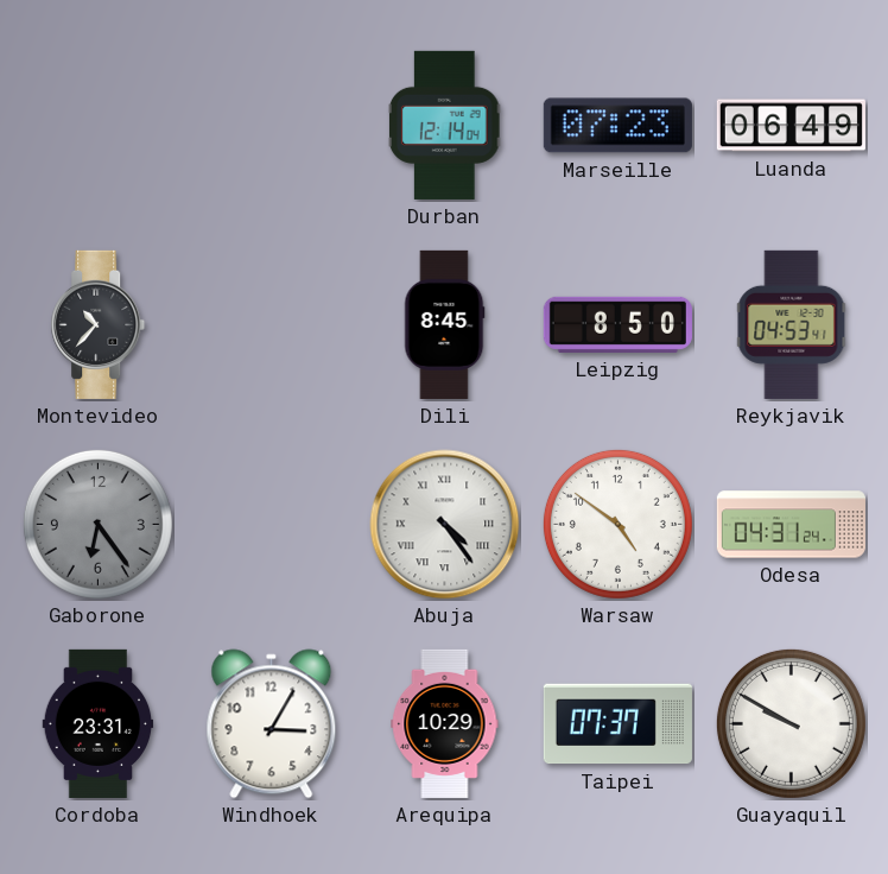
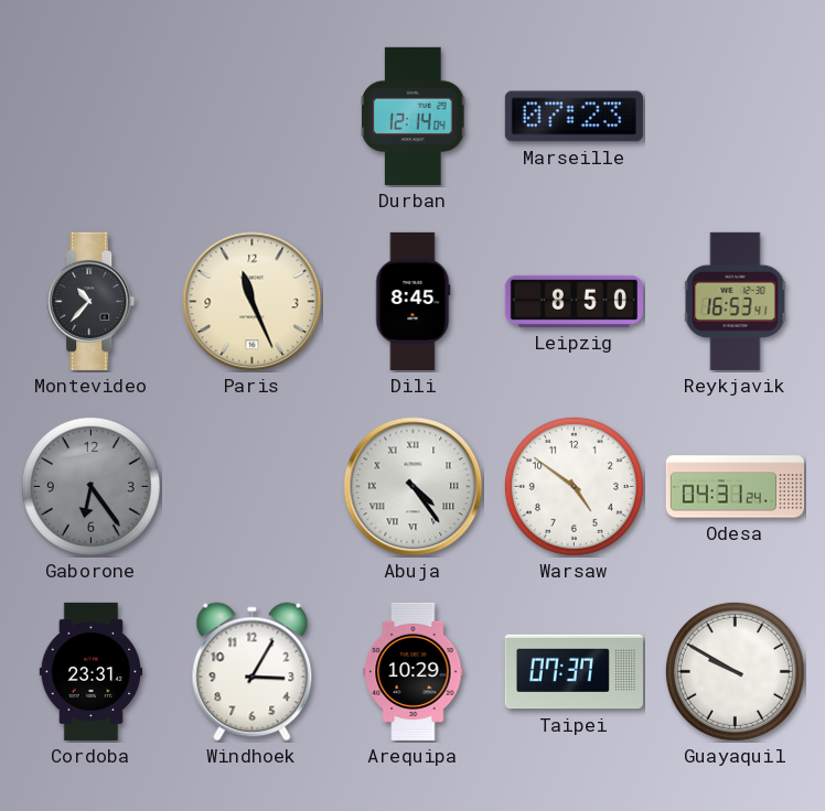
Luanda: 06:49 -> none (791, 126)
Paris: none -> 11:26 (253, 302)
Reykjavik: 04:53 -> 16:53 (736, 301)
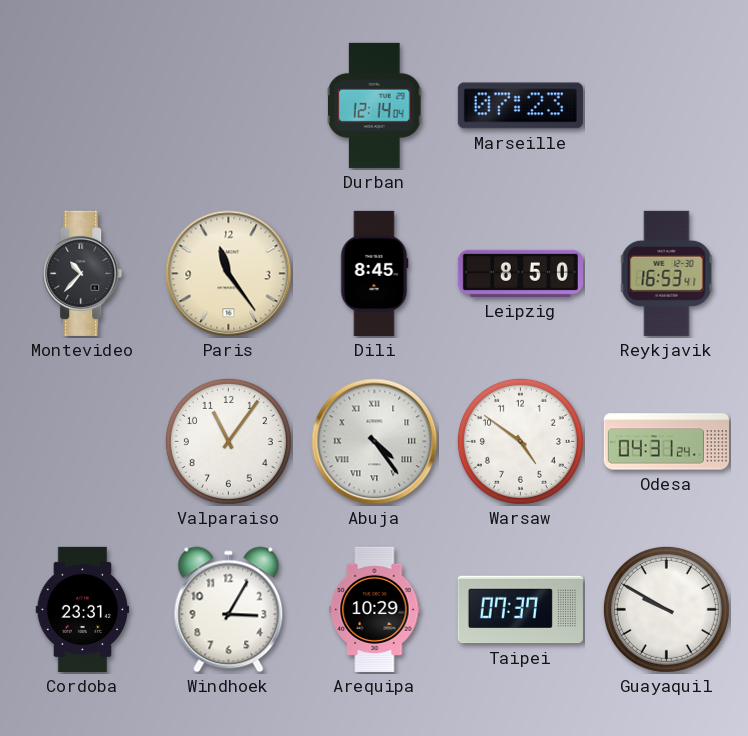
Paris: 11:26 -> 11:24 (229, 274)
Gaborone: 6:24 -> none (90, 486)
Valparaiso: none -> 11:06 (228, 441)
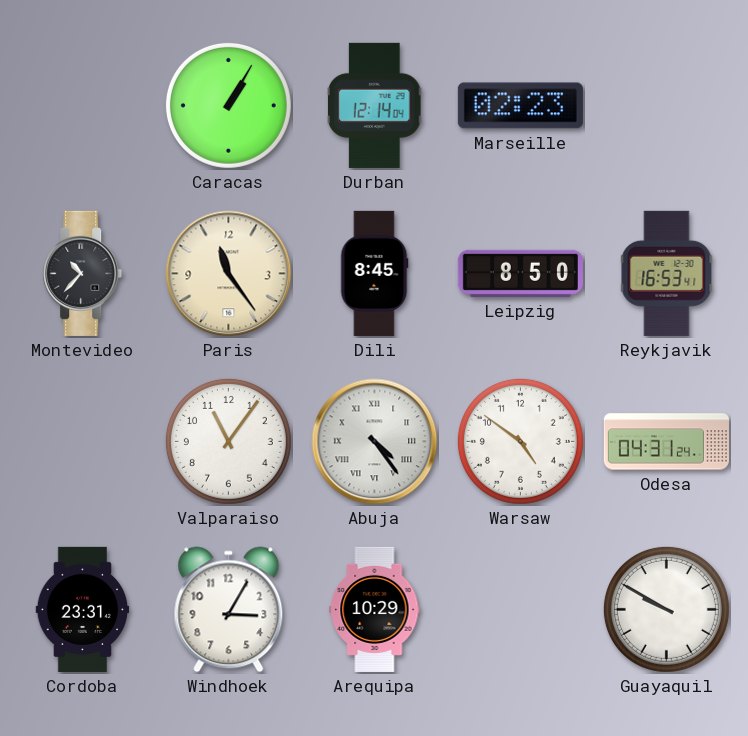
Caracas: none -> 1:05 (228, 105)
Marseille: 07:23 -> 02:23 (520, 106)
Taipei: 07:37 -> none (520, 610)
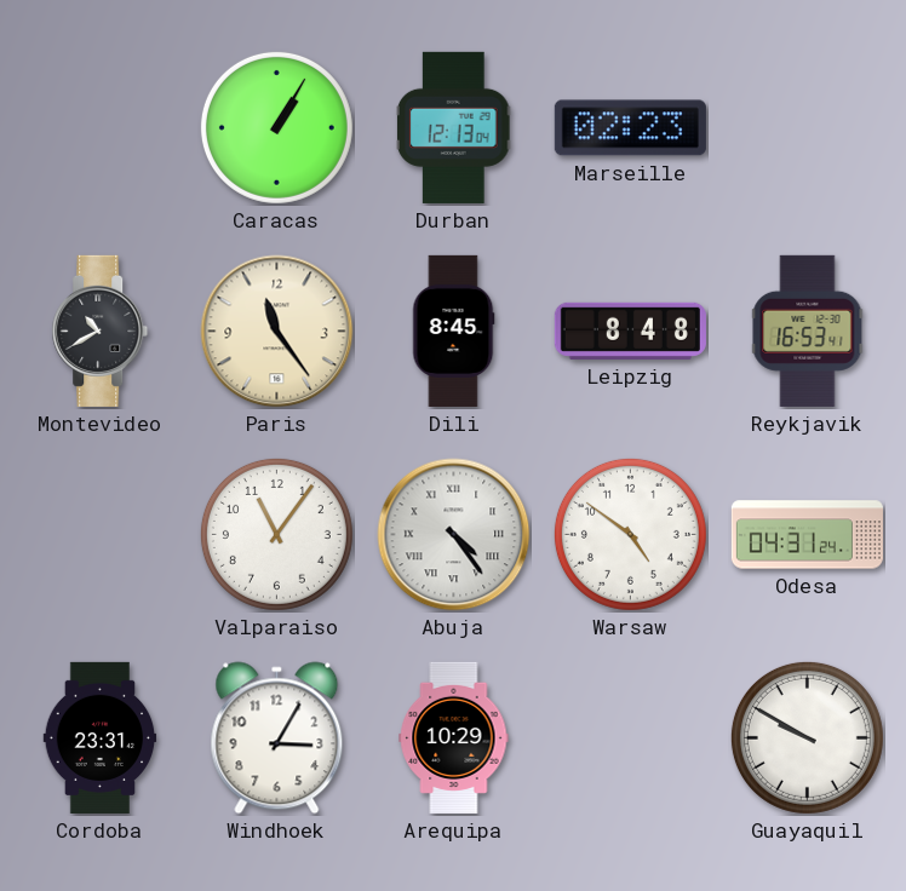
Durban: 12:14 -> 12:13 (454, 127)
Montevideo: 10:37 -> 10:40 (101, 330)
Leipzig: 8:50 -> 8:48 (630, 330)
